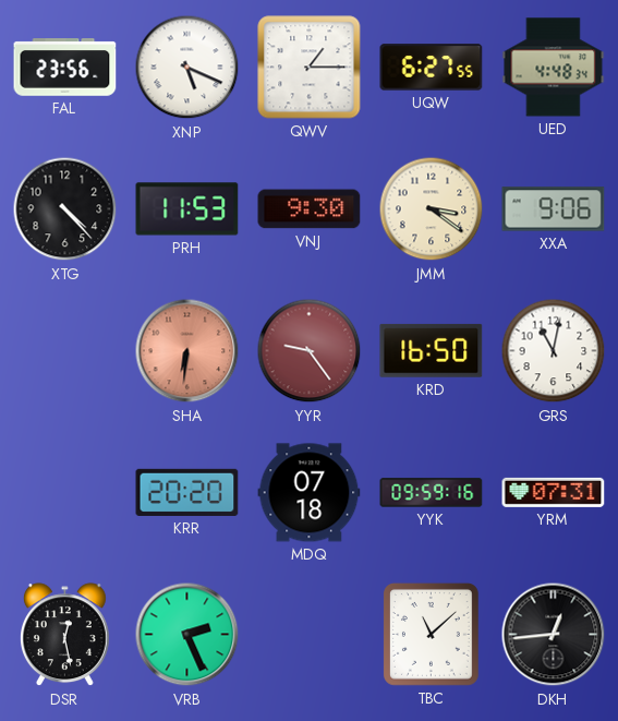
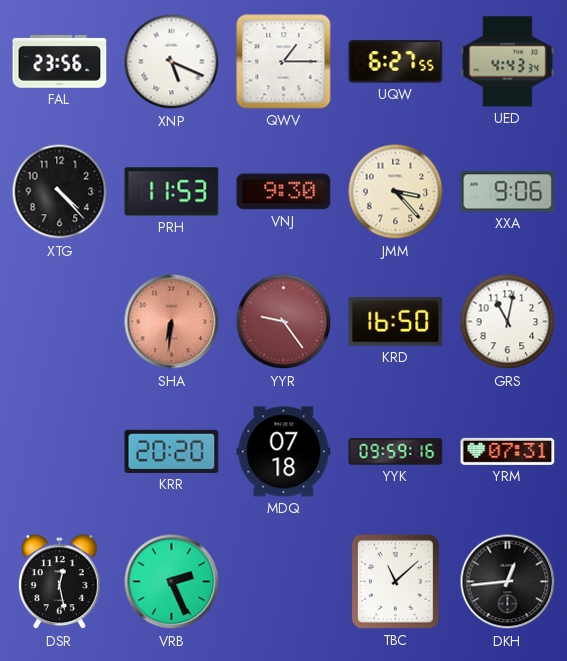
UED: 4:48 -> 4:43 (508, 62)
JMM: 3:21 -> 3:23 (396, 192)
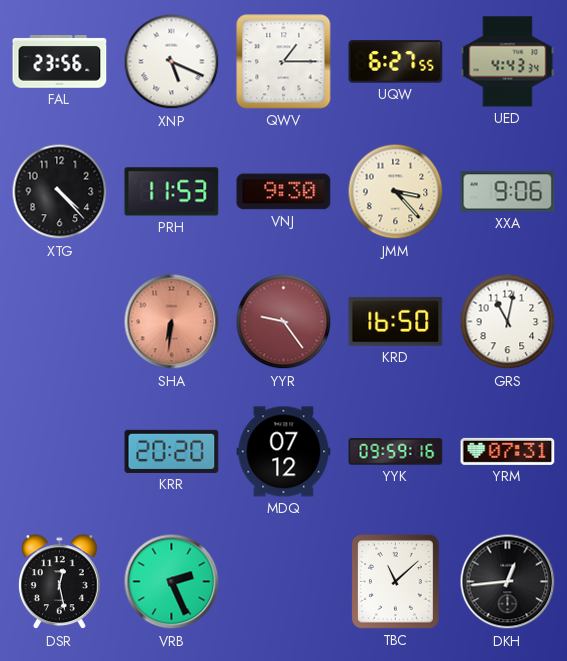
MDQ: 07:18 -> 07:12 (284, 452)
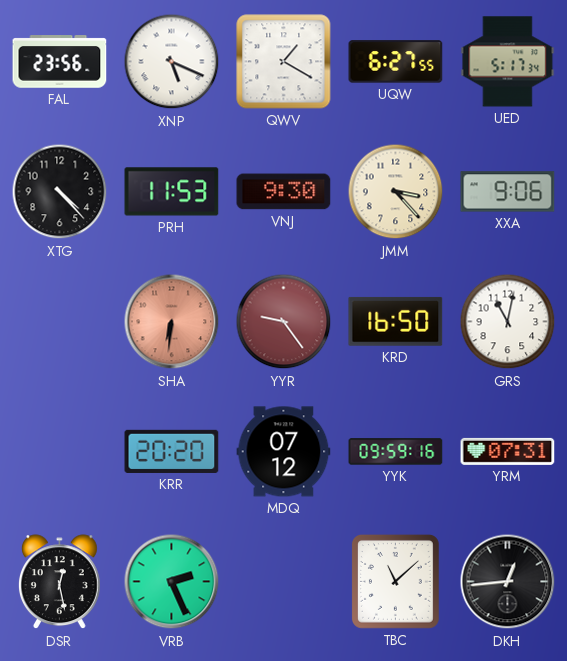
QWV: 1:15 -> 1:20 (284, 62)
UED: 4:43 -> 5:17 (508, 62)
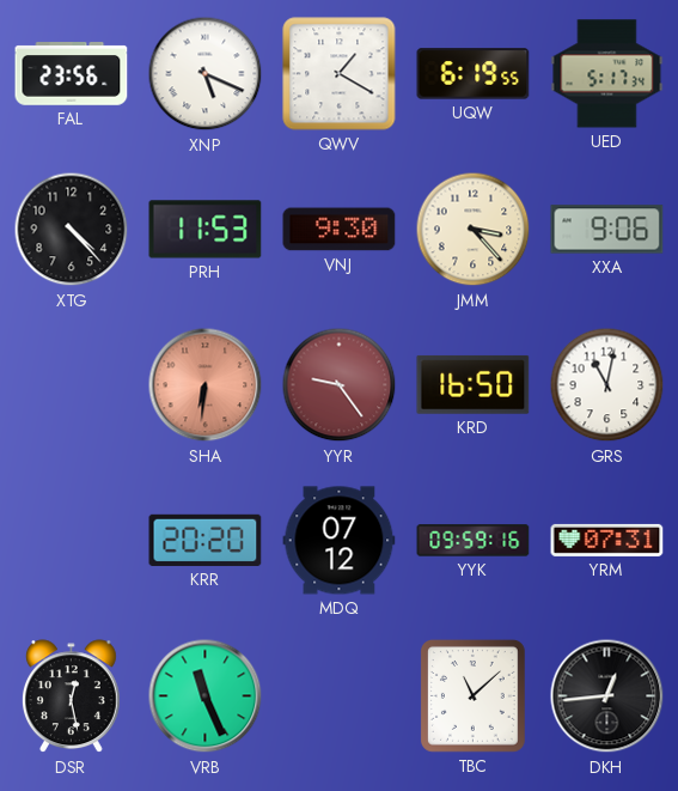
UQW: 6:27 -> 6:19 (474, 74)
VRB: 2:26 -> 11:26 (206, 696)
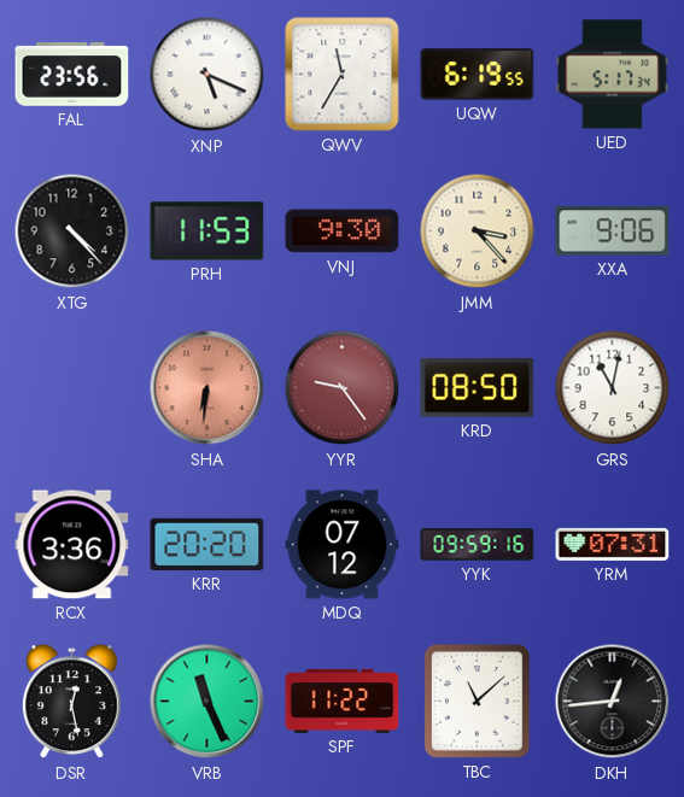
QWV: 1:20 -> 11:35 (343, 75)
KRD: 16:50 -> 08:50 (478, 387)
RCX: none -> 3:36 (72, 545)
SPF: none -> 11:22 (343, 701)
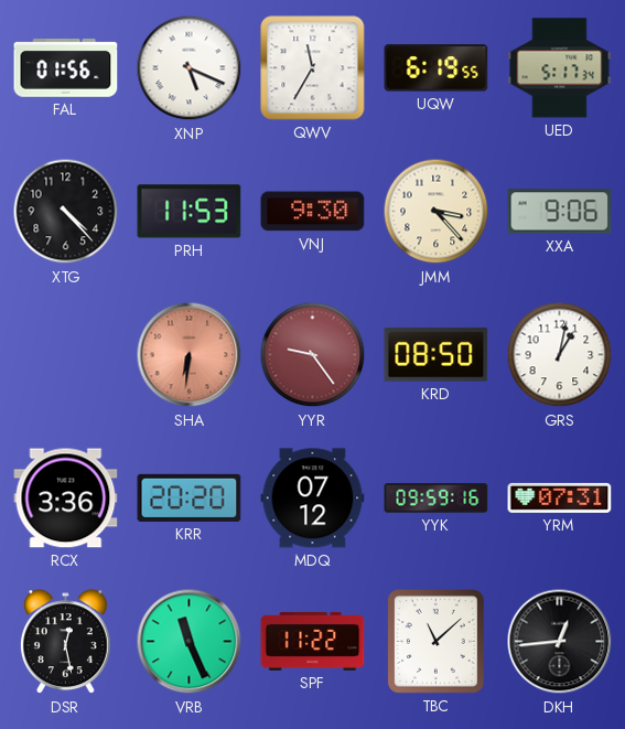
FAL: 23:56 -> 01:56 (66, 68)
GRS: 11:02 -> 1:02 (560, 355)
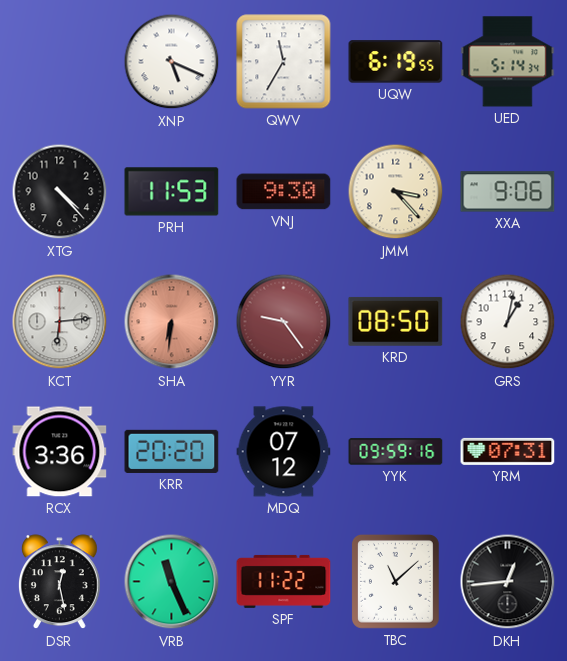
FAL: 01:56 -> none (66, 68)
UED: 5:17 -> 5:14 (508, 62)
KCT: none -> 6:14 (60, 322)
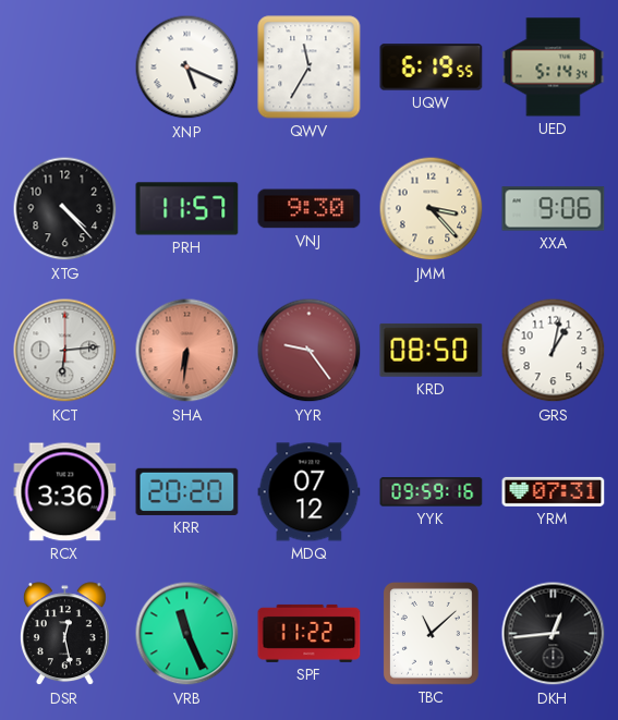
PRH: 11:53 -> 11:57 (187, 209)
